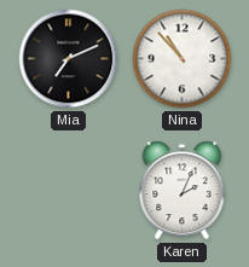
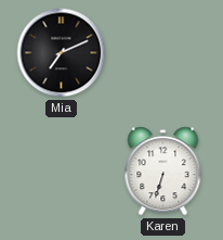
Nina: 10:53 -> none (183, 59)
Karen: 2:04 -> 6:33 (163, 172)
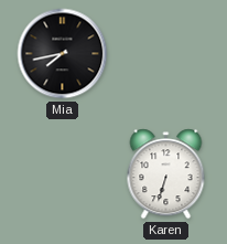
Mia: 7:11 -> 7:43 (63, 54)
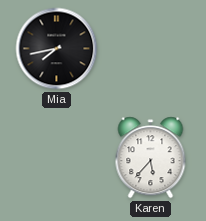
Karen: 6:33 -> 5:37 (151, 158)
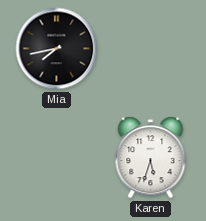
Karen: 5:37 -> 5:33 (151, 158)
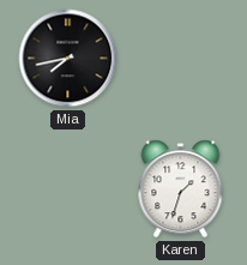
Karen: 5:33 -> 1:33 (181, 189)
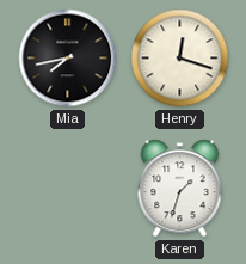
Henry: none -> 12:18 (180, 59)
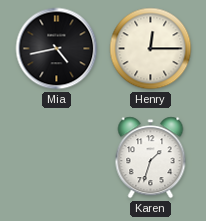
Mia: 7:43 -> 4:43 (57, 49)
Henry: 12:18 -> 12:15 (151, 49)
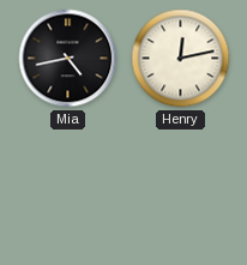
Henry: 12:15 -> 12:13 (181, 59)
Karen: 1:33 -> none (151, 158)
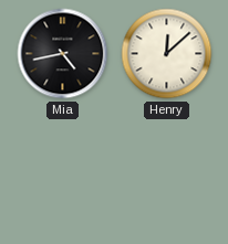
Henry: 12:13 -> 12:08 (167, 54)
